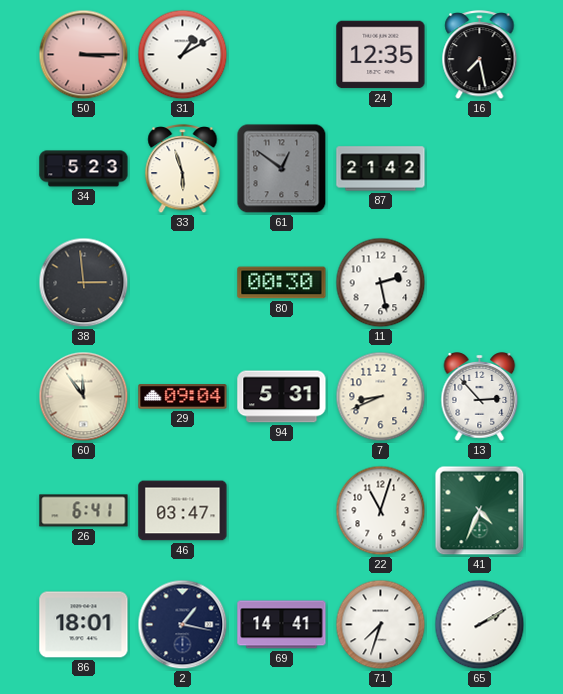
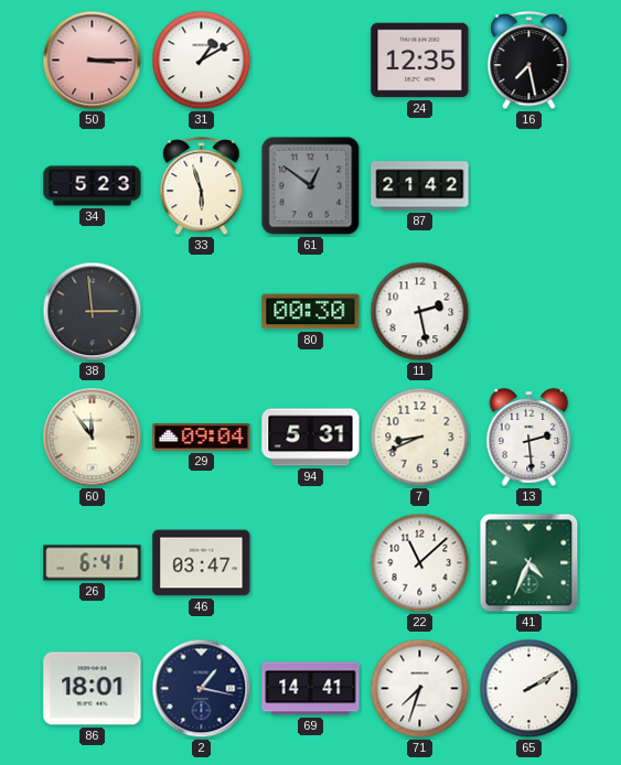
13: 2:53 -> 2:29 (529, 438)
22: 11:03 -> 11:08 (420, 563)
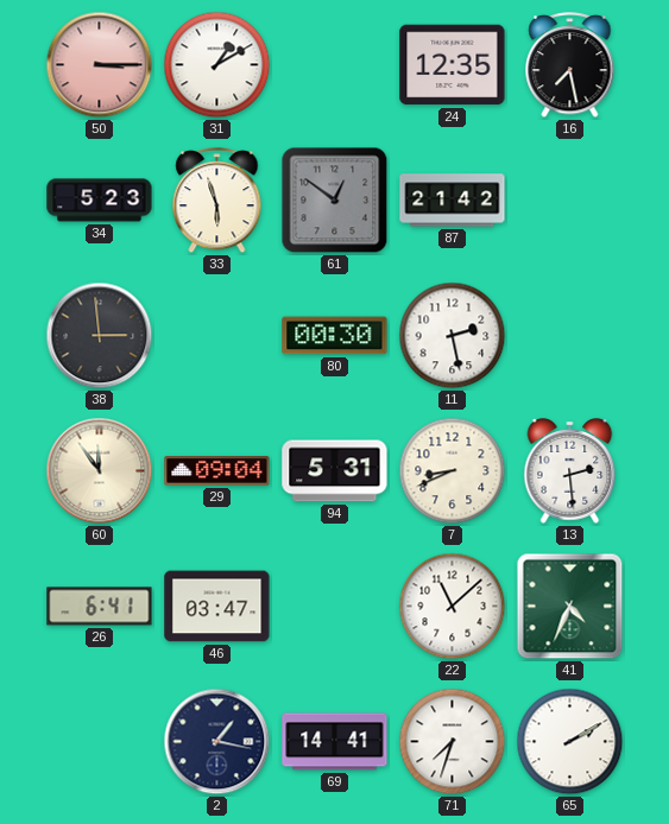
86: 18:01 -> none (93, 689)
